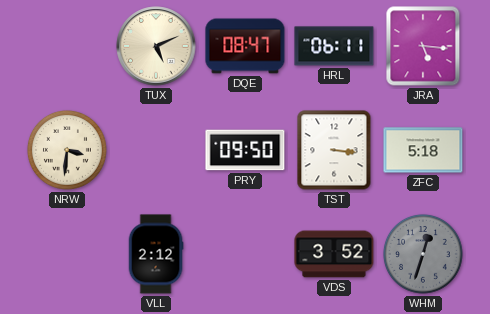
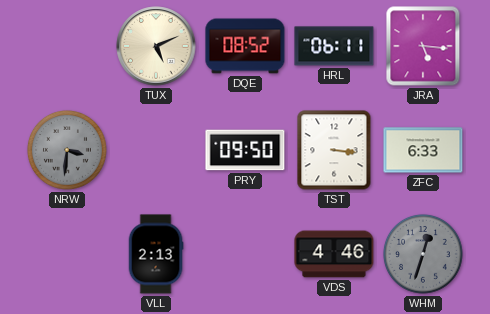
DQE: 08:47 -> 08:52 (245, 46)
NRW dial: cream -> grey (67, 150)
ZFC: 5:18 -> 6:33 (423, 150)
VLL: 2:12 -> 2:13 (156, 254)
VDS: 3:52 -> 4:46 (334, 254)
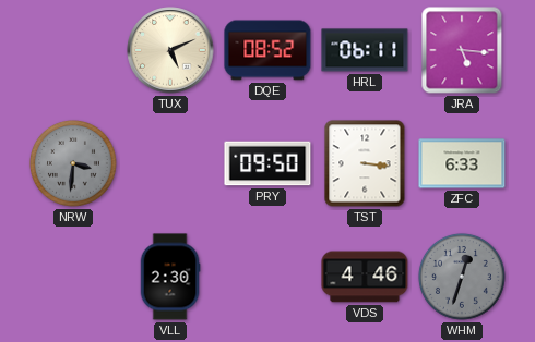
VLL: 2:13 -> 2:30 (170, 277)
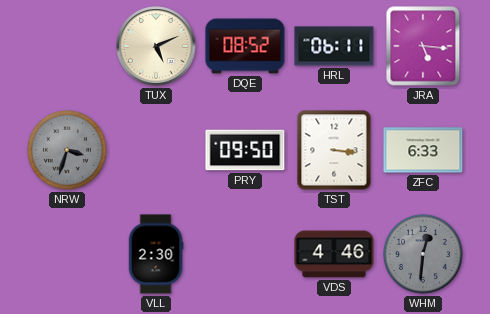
NRW: 3:31 -> 3:33 (67, 150)
WHM: 12:33 -> 12:31 (423, 254)
